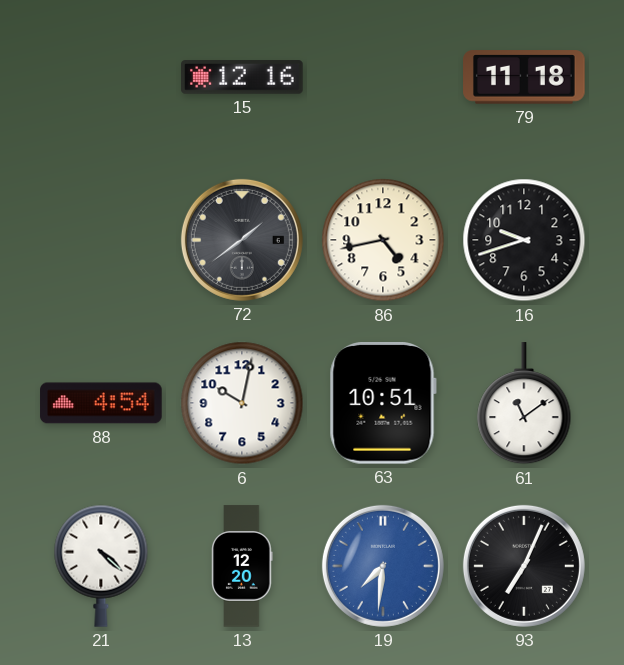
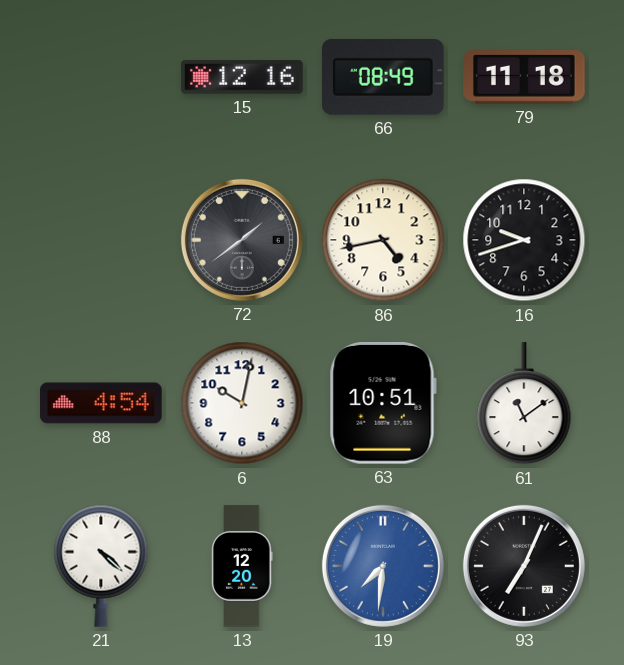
66: none -> 08:49 (384, 77)
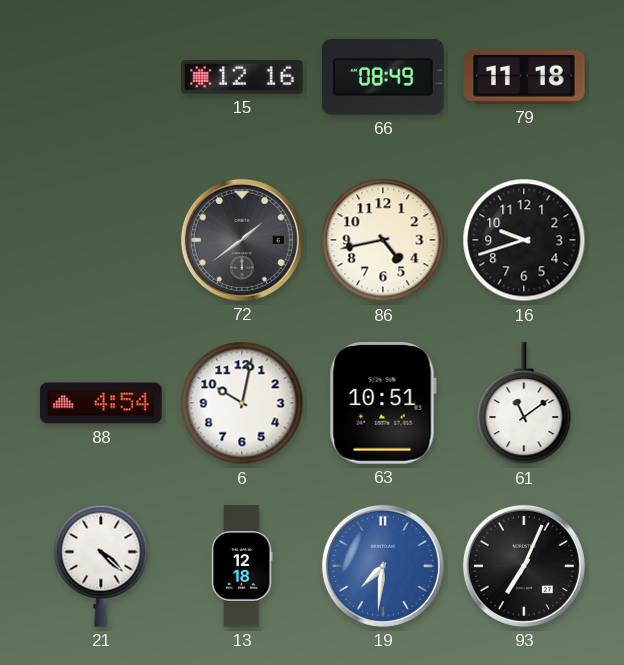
13: 12:20 -> 12:18 (242, 566)
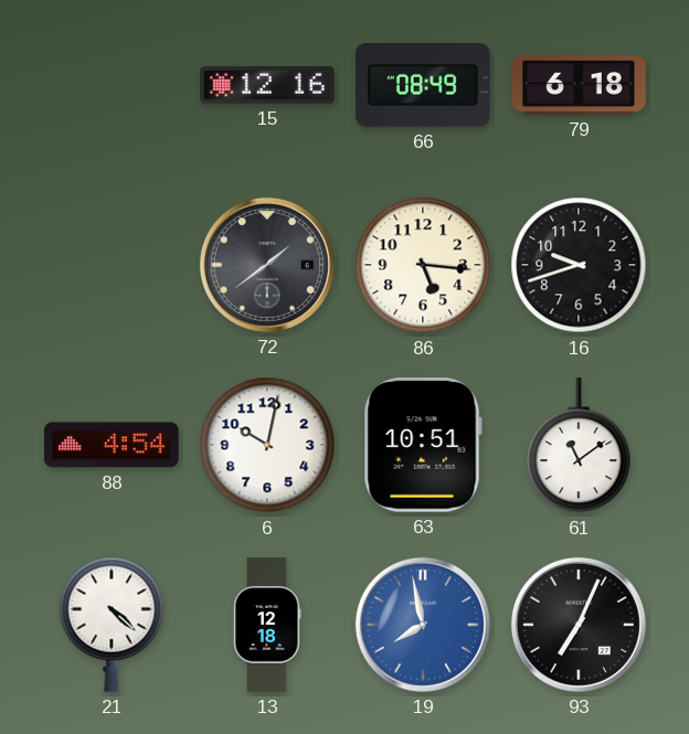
79: 11:18 -> 6:18 (579, 85)
86: 4:43 -> 5:16 (423, 265)
19: 7:31 -> 7:58 (423, 625)
